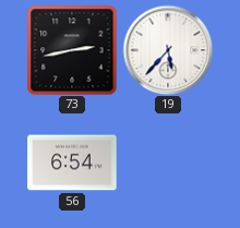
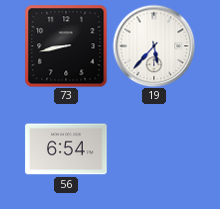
73: 2:43 -> 8:43 (66, 46)
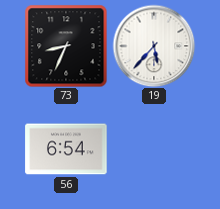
73: 8:43 -> 8:34 (66, 46)
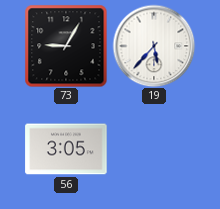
73: 8:34 -> 9:05 (66, 46)
56: 6:54 -> 3:05 (66, 149)
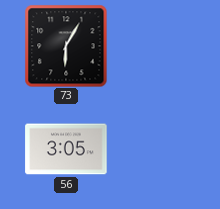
73: 9:05 -> 6:05 (66, 46)
19: 5:37 -> none (154, 46)
